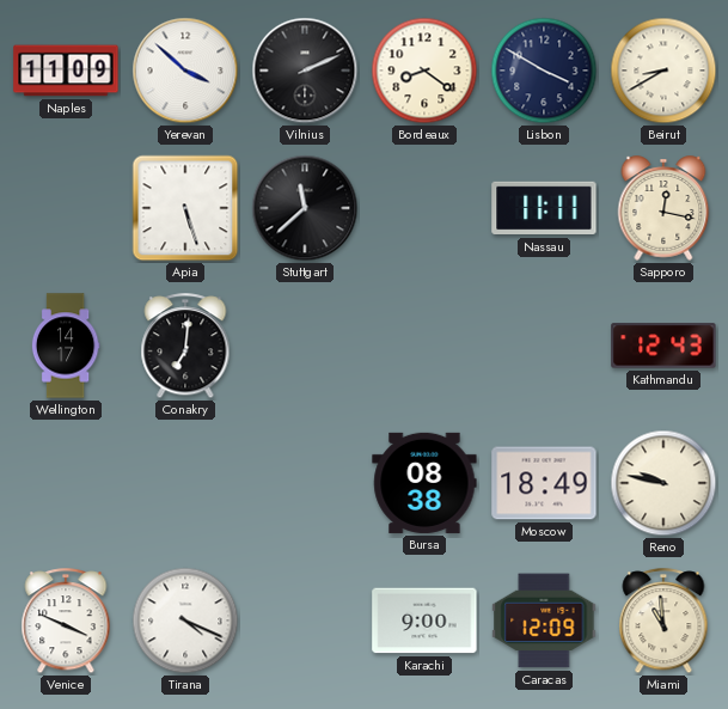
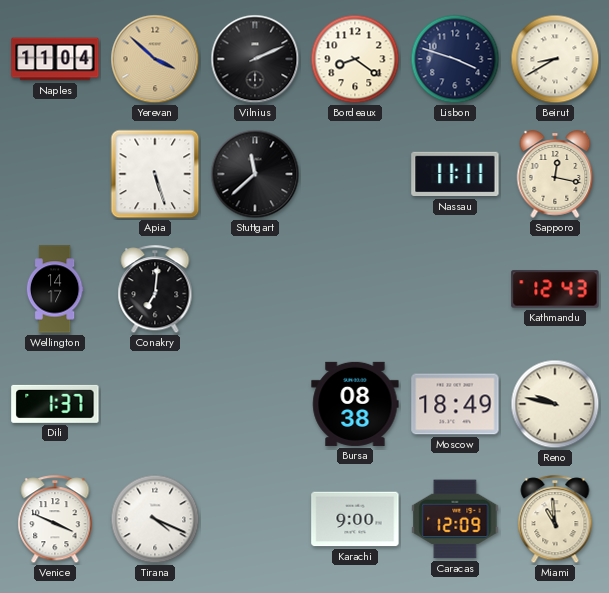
Naples: 11:09 -> 11:04 (55, 59)
Yerevan dial: white -> champagne (155, 59)
Lisbon: 3:50 -> 3:48 (455, 59)
Dili: none -> 1:37 (55, 404)
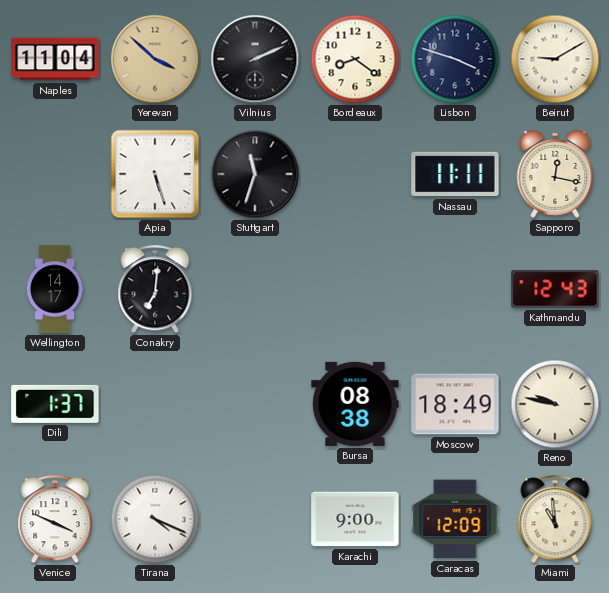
Beirut: 8:40 -> 9:10 (555, 59)
Stuttgart: 11:38 -> 11:33 (255, 174)
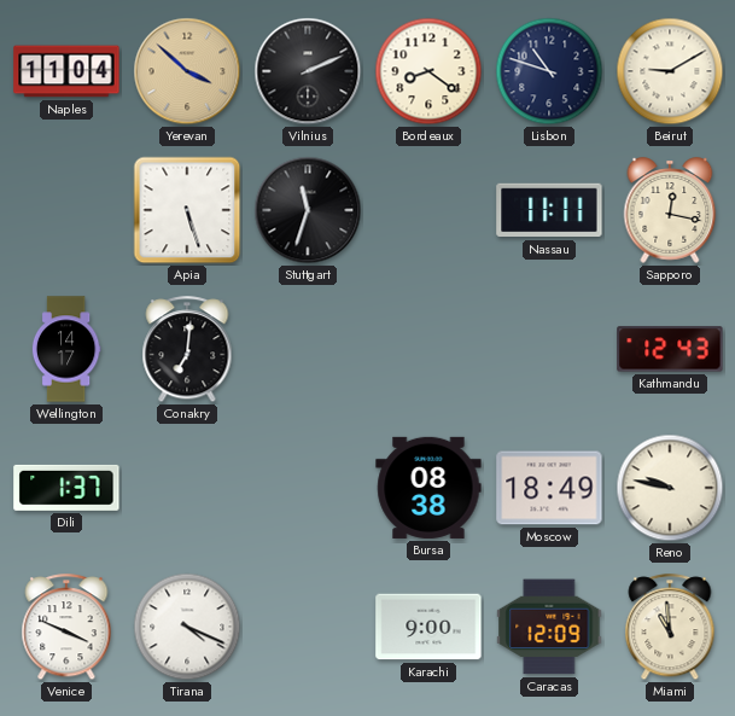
Lisbon: 3:48 -> 10:48 (549, 71)
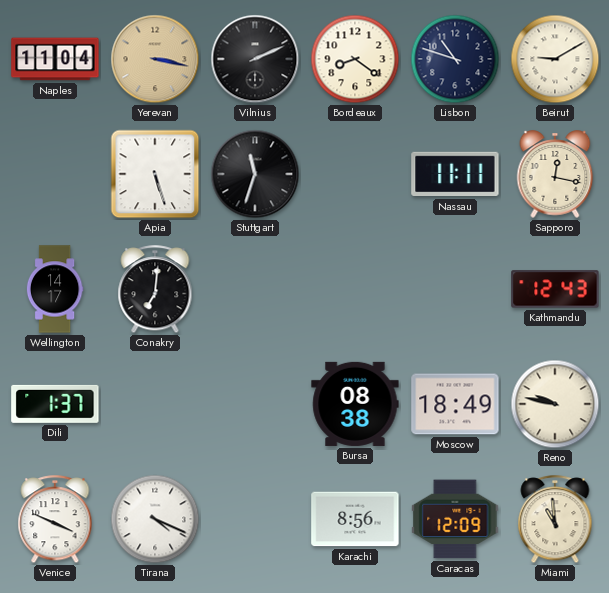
Yerevan: 3:52 -> 3:17 (155, 59)
Karachi: 9:00 -> 8:56 (355, 519)
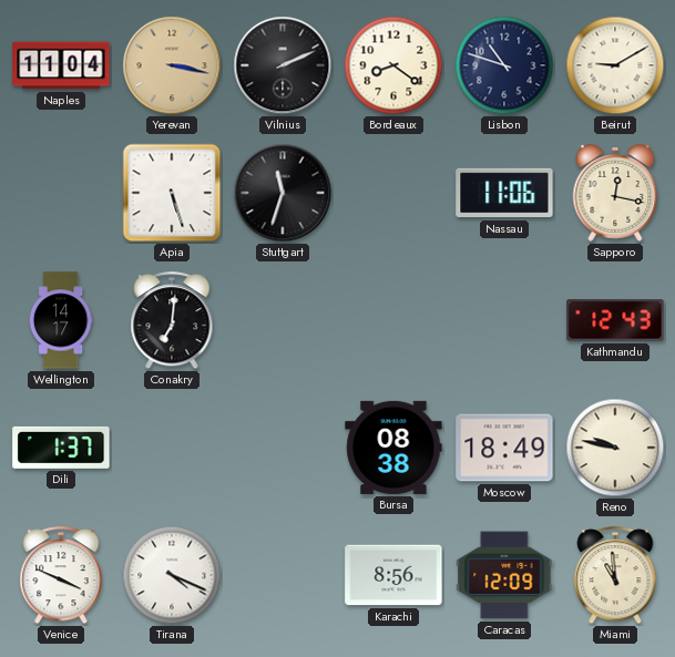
Nassau: 11:11 -> 11:06 (504, 193)
